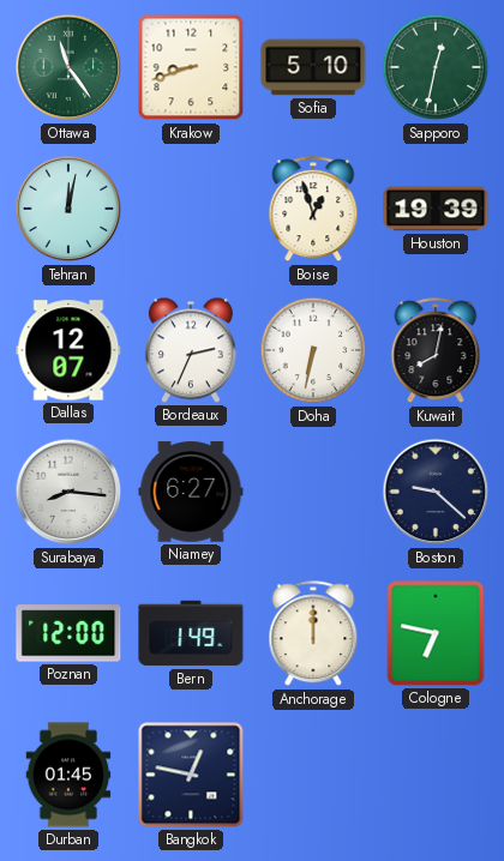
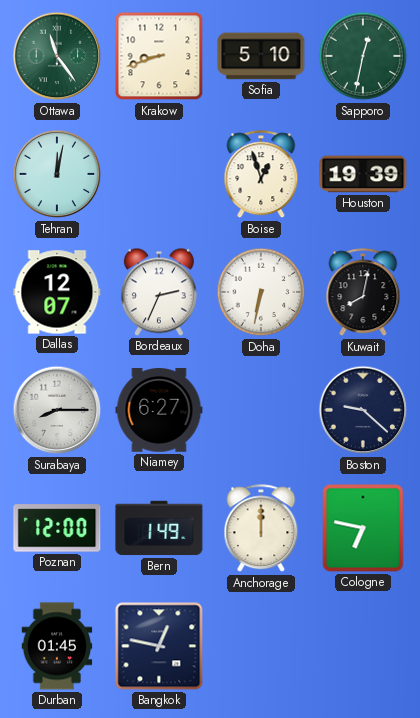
Surabaya: 8:16 -> 8:15 (57, 410)
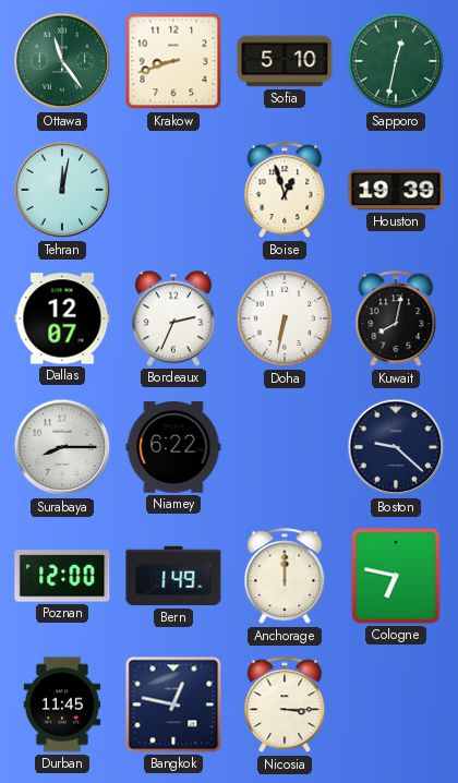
Niamey: 6:27 -> 6:22 (173, 447)
Durban: 01:45 -> 11:45 (62, 704)
Nicosia: none -> 3:15 (285, 706)
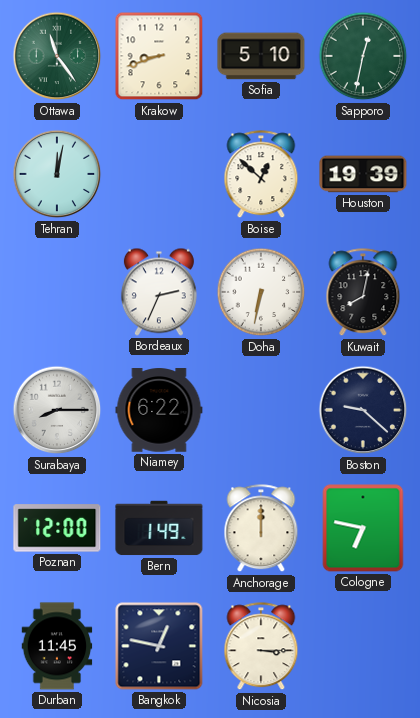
Boise: 12:57 -> 12:52 (261, 175)
Dallas: 12:07 -> none (62, 318)
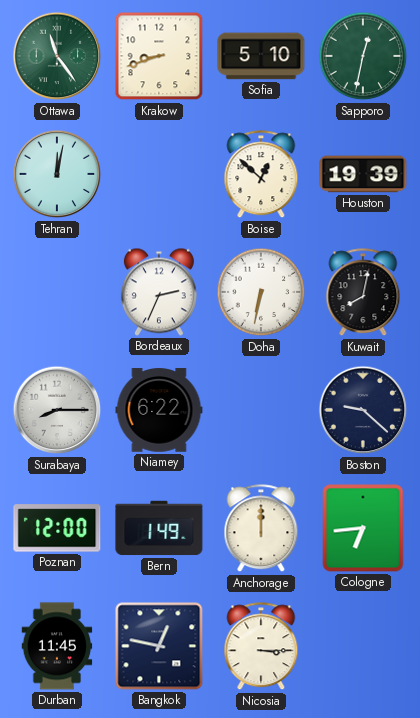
Cologne: 6:47 -> 6:44 (363, 528)
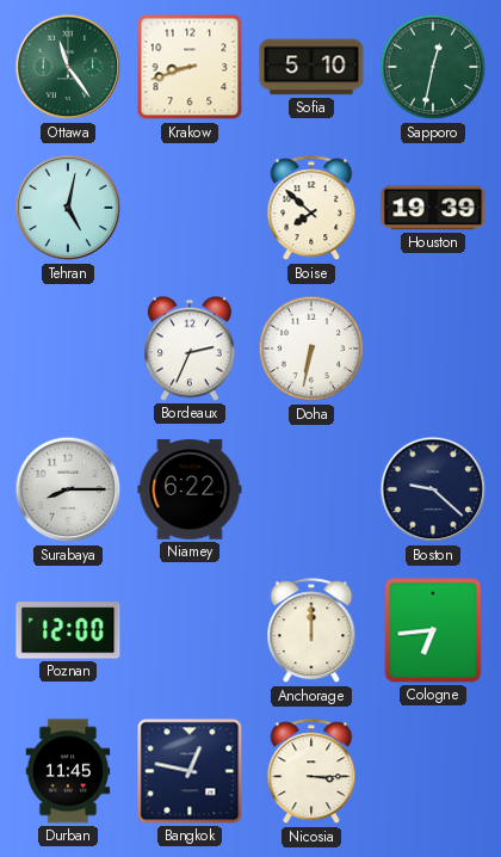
Tehran: 12:02 -> 5:02 (68, 208)
Boise: 12:52 -> 7:52 (311, 209)
Kuwait: 8:02 -> none (363, 293)
Bern: 1:49 -> none (159, 528)
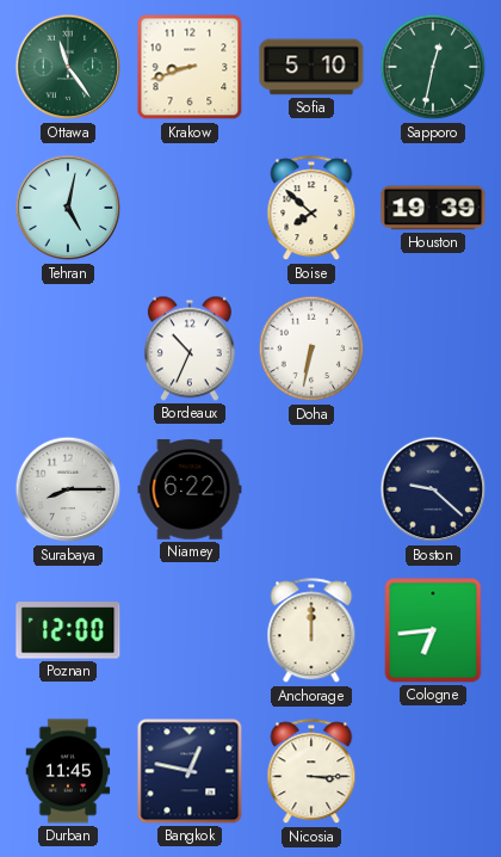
Bordeaux: 2:34 -> 10:34 (190, 349)
